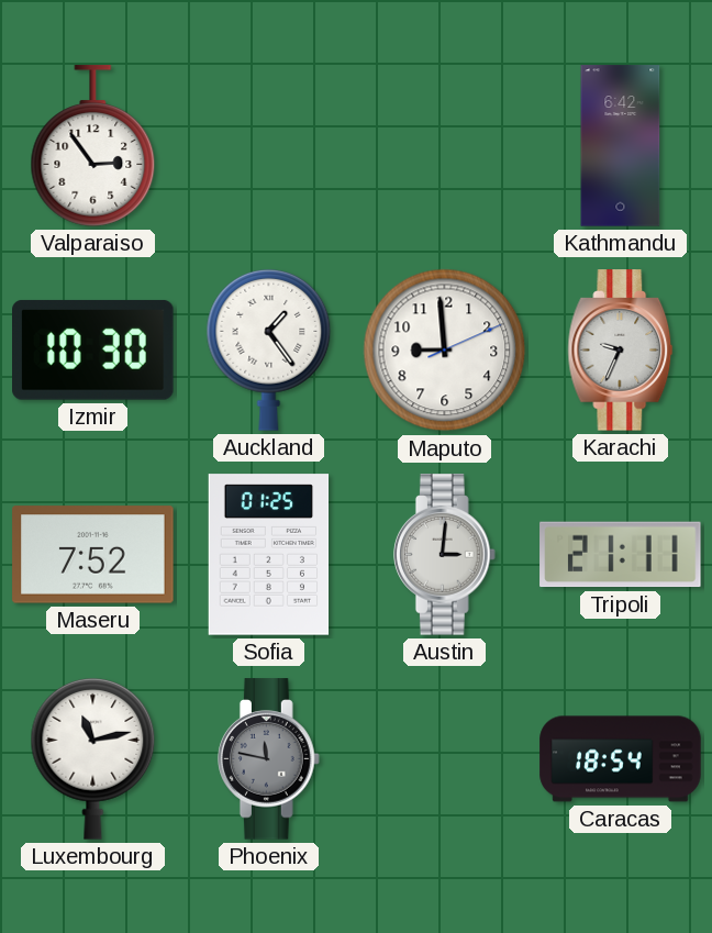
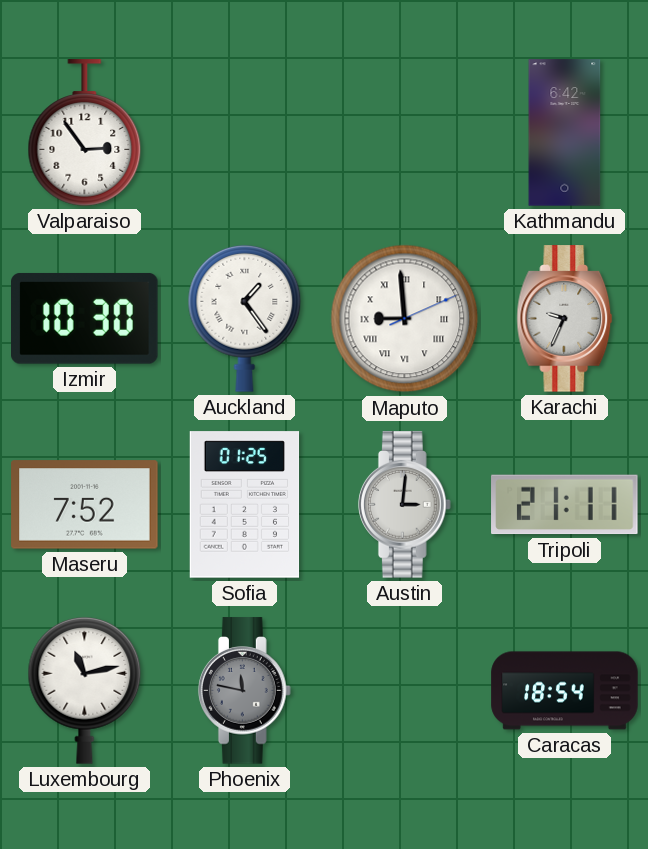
Maputo numerals: Arabic -> Roman (405, 319)
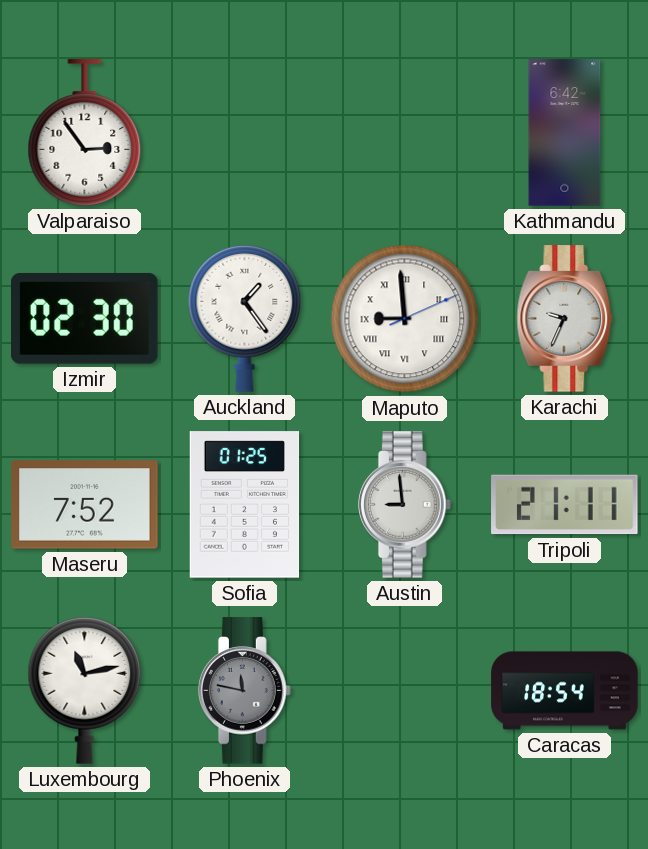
Izmir: 10:30 -> 02:30 (85, 318)
Austin: 3:01 -> 8:59 (405, 505)
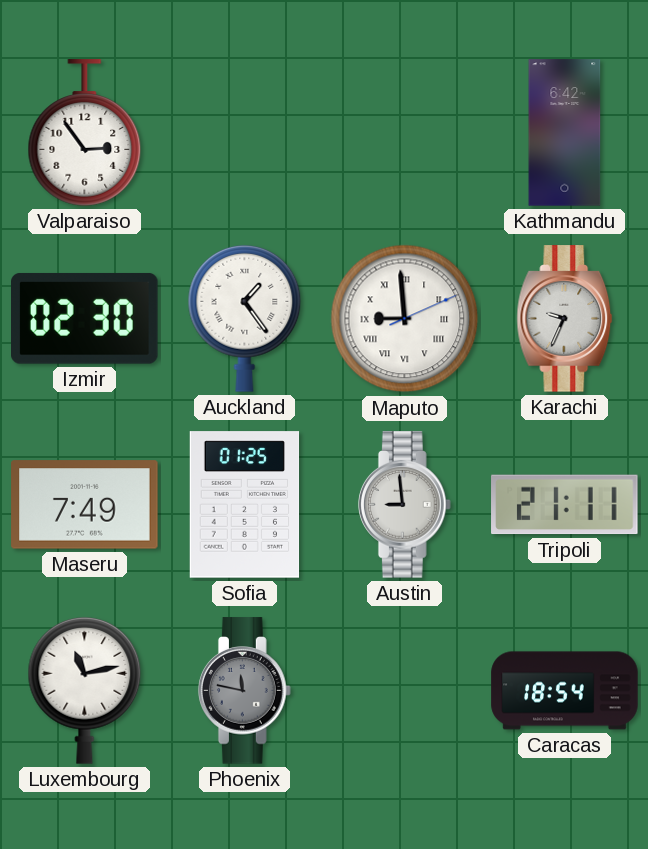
Maseru: 7:52 -> 7:49 (85, 505)
